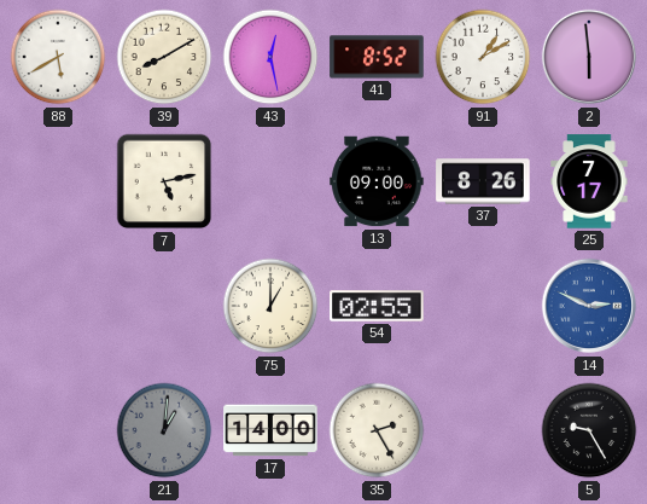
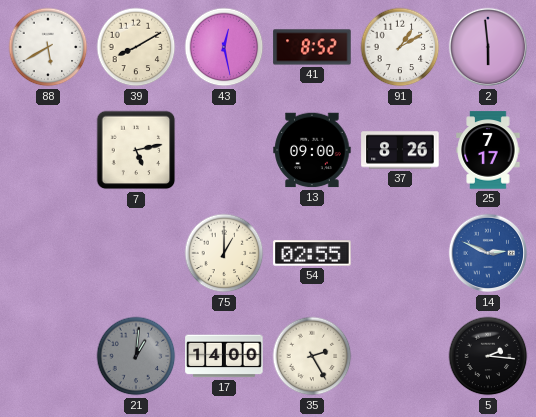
5: 9:25 -> 2:16 (488, 356)
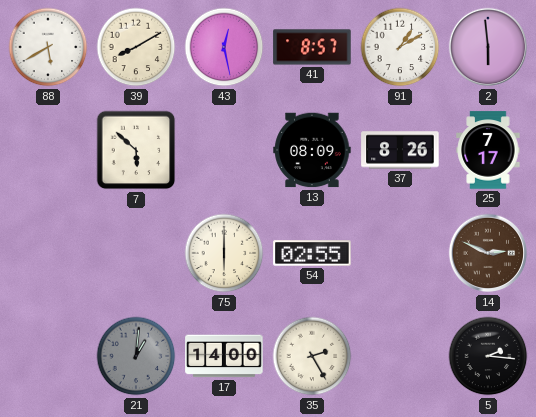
41: 8:52 -> 8:57 (312, 47)
7: 5:13 -> 5:52 (136, 150)
13: 09:00 -> 08:09 (312, 150)
75: 1:00 -> 6:00 (224, 253)
14 dial: blue -> brown (488, 253)
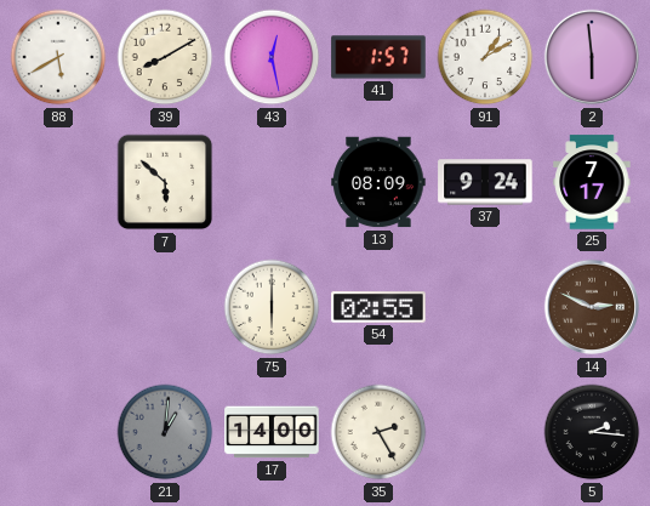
41: 8:57 -> 1:57 (378, 57)
37: 8:26 -> 9:24 (485, 182)
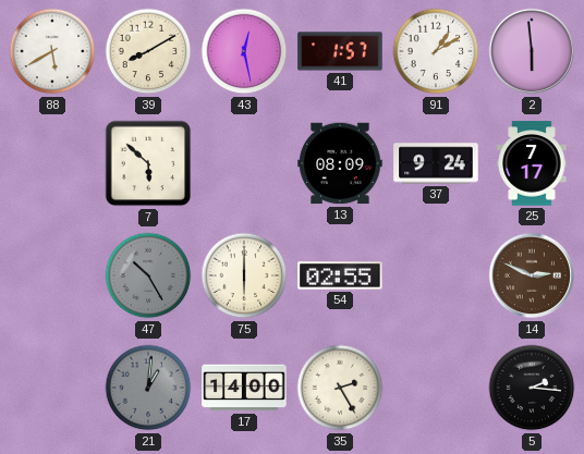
47: none -> 10:25 (148, 275)
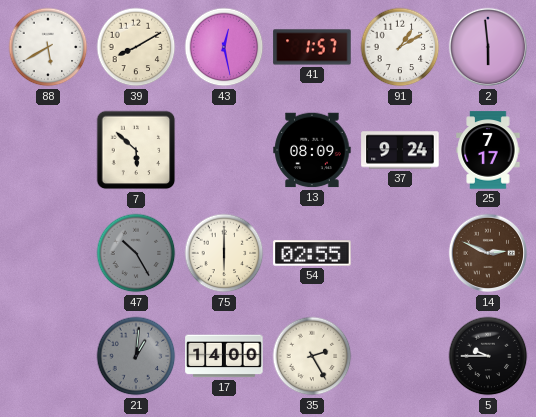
5: 2:16 -> 9:45 (488, 356)
